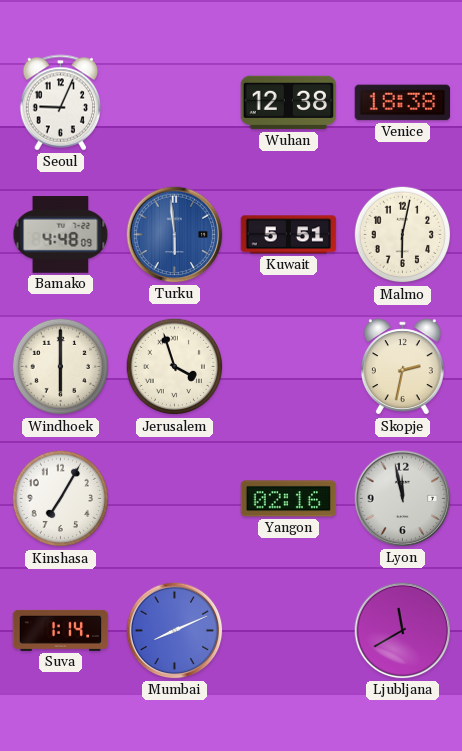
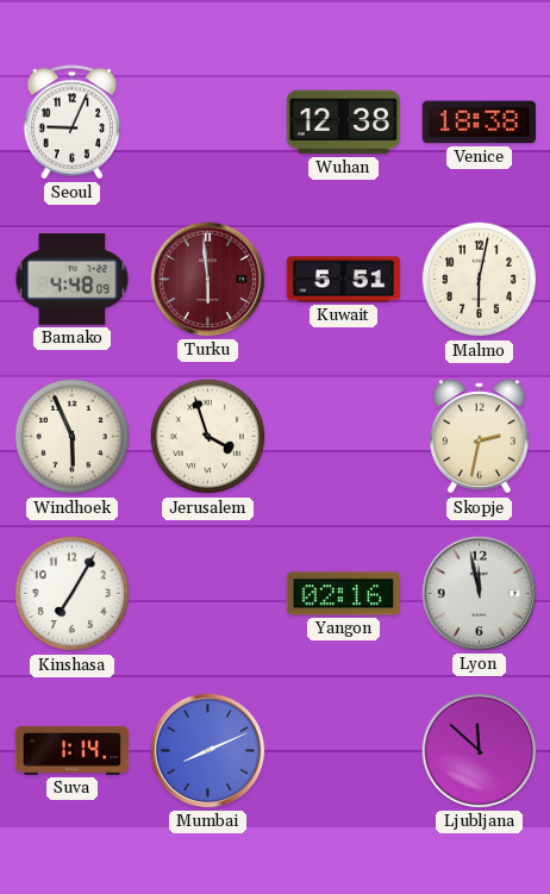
Turku dial: blue -> burgundy (208, 280)
Windhoek: 6:00 -> 5:56 (73, 437)
Ljubljana: 11:40 -> 11:52 (480, 751)
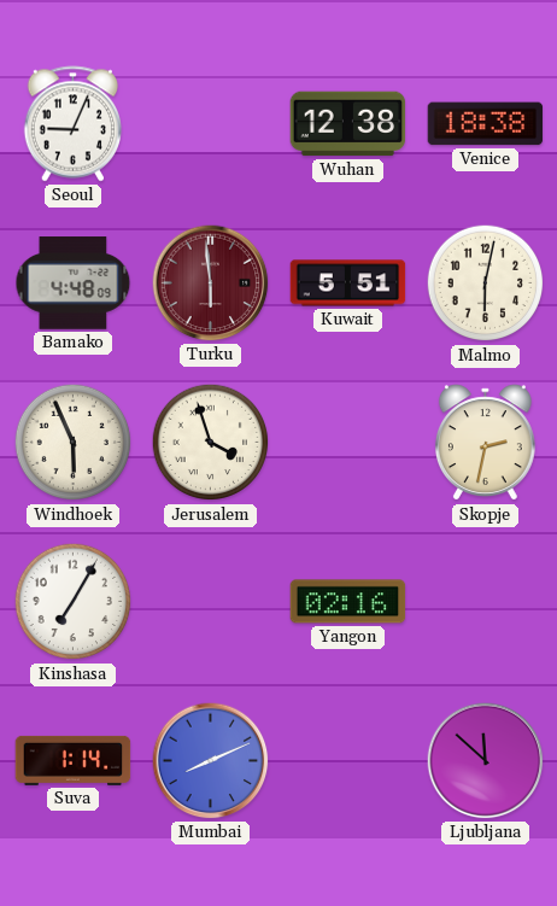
Lyon: 11:58 -> none (480, 594)
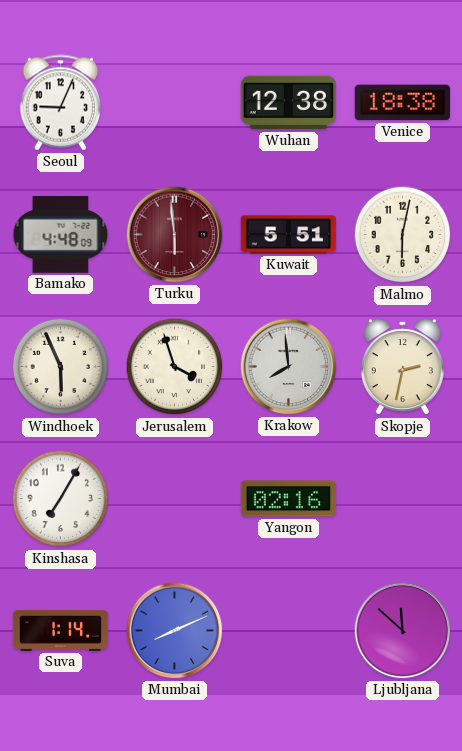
Krakow: none -> 7:59 (289, 367)
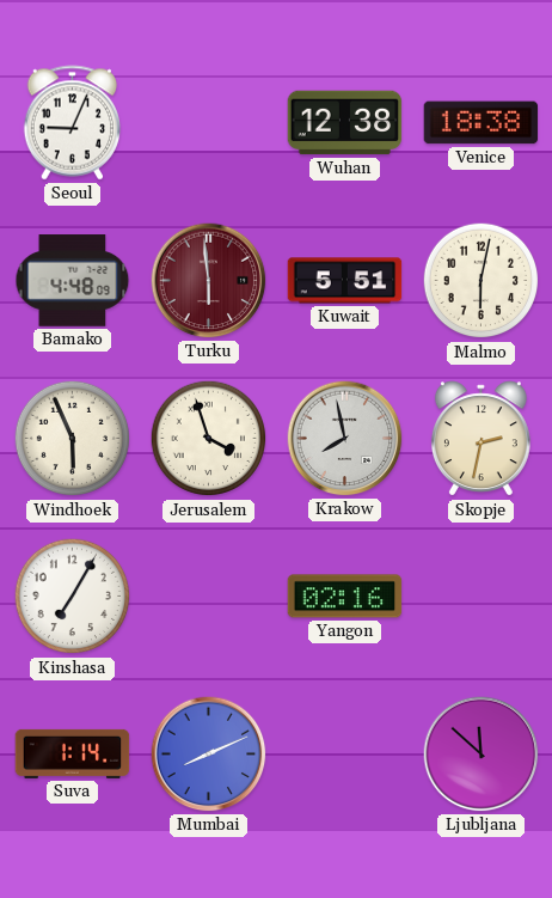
Krakow: 7:59 -> 7:58 (345, 439)
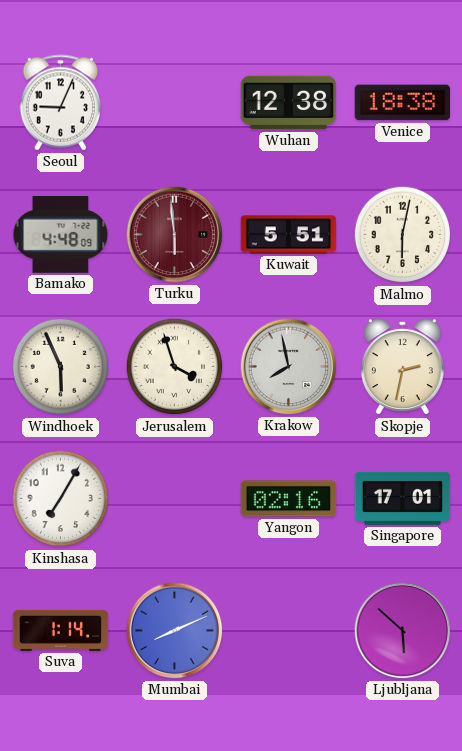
Singapore: none -> 17:01 (403, 498)
Ljubljana: 11:52 -> 5:52 (403, 631)
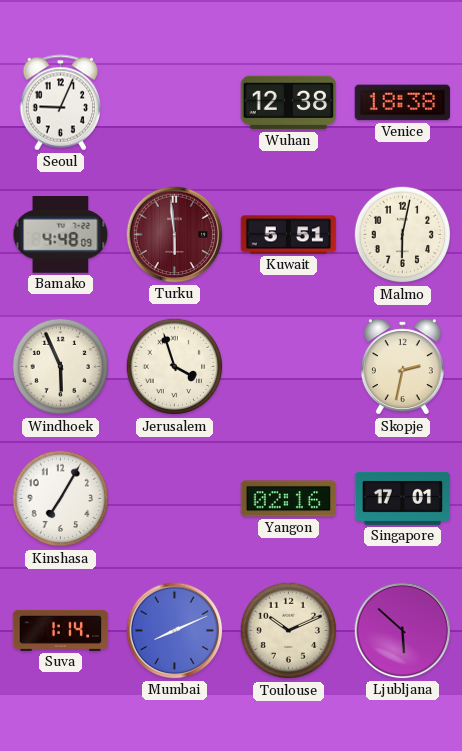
Krakow: 7:58 -> none (289, 367)
Toulouse: none -> 10:11 (289, 631)
